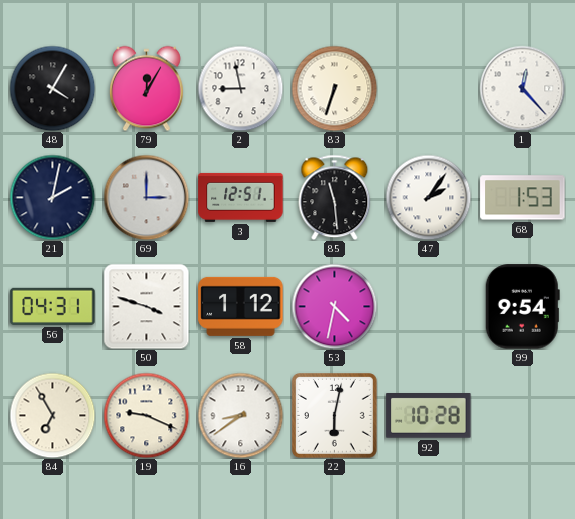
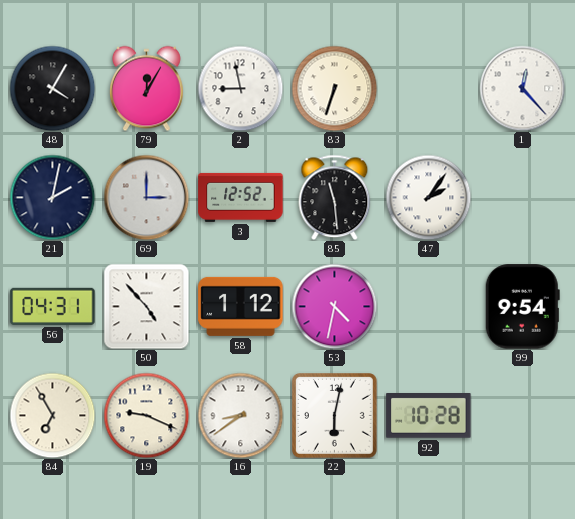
3: 12:51 -> 12:52 (241, 197)
68: 1:53 -> none (523, 198)
50: 3:48 -> 4:53 (146, 306)
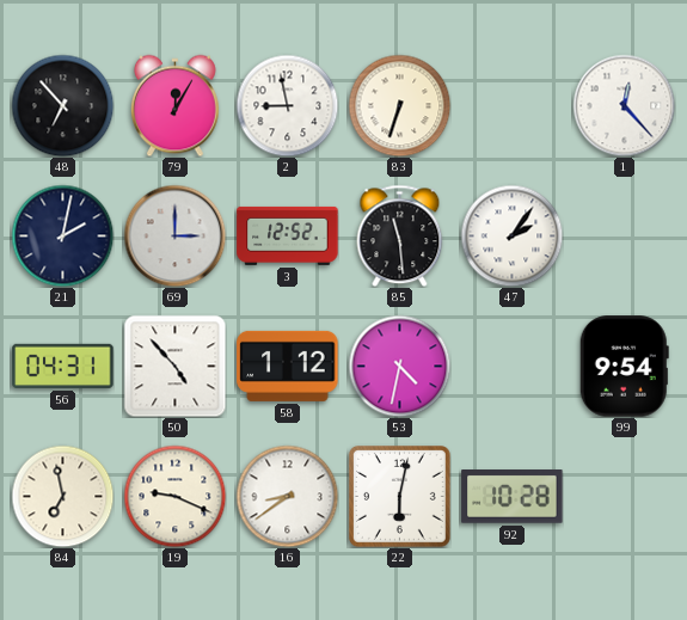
48: 4:05 -> 6:53 (62, 105)
84: 6:55 -> 6:58 (62, 496)
